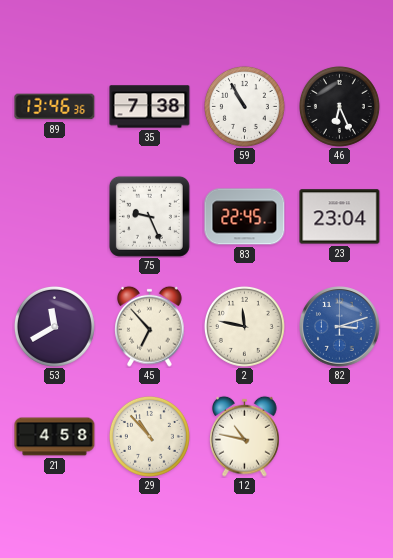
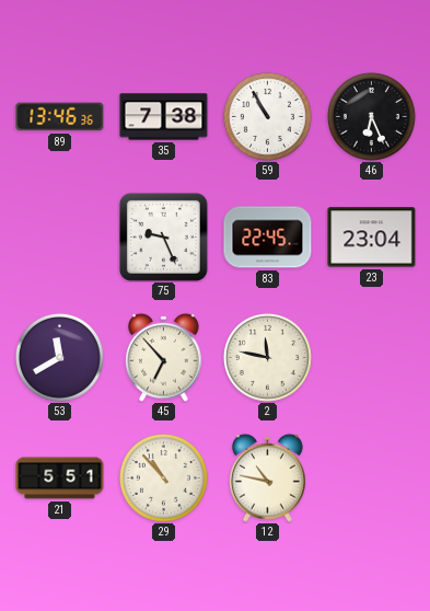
82: 3:12 -> none (340, 327)
21: 4:58 -> 5:51 (60, 479)
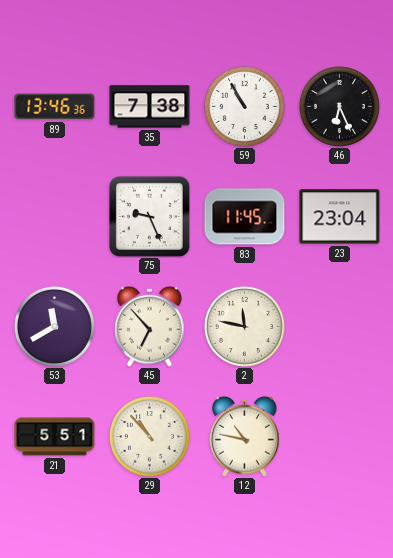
83: 22:45 -> 11:45 (245, 217)
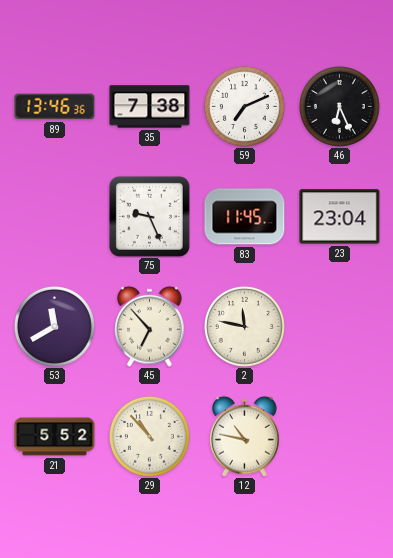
59: 10:55 -> 7:11 (244, 106)
21: 5:51 -> 5:52 (55, 437)
